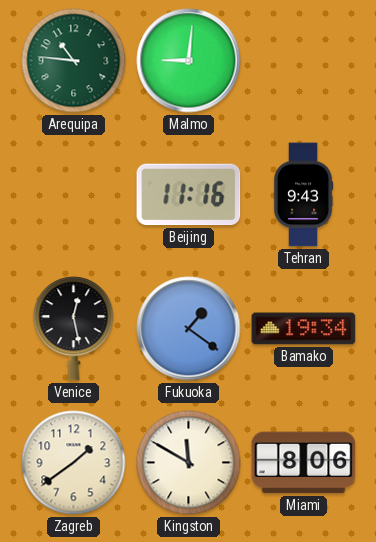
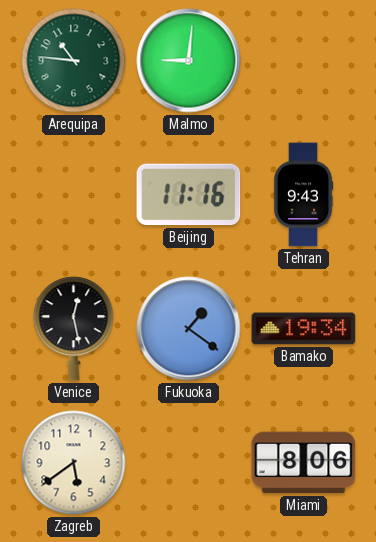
Zagreb: 1:39 -> 5:39 (74, 463)
Kingston: 11:50 -> none (189, 463)
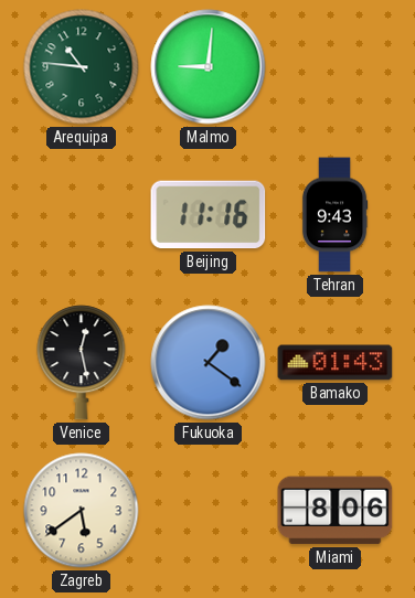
Bamako: 19:34 -> 01:43 (336, 363)
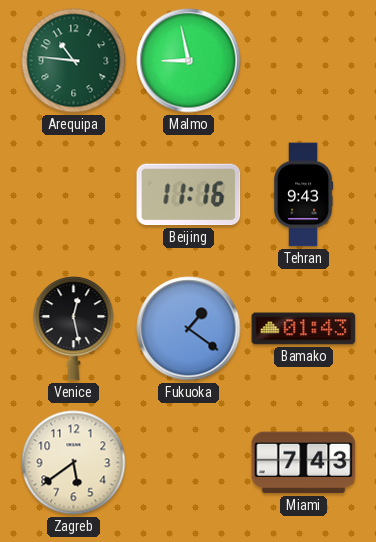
Malmo: 9:01 -> 8:58 (189, 61)
Miami: 8:06 -> 7:43 (304, 463)
